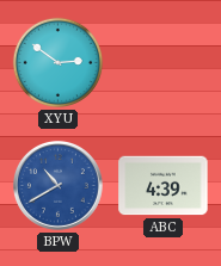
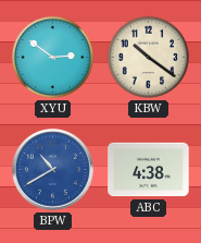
KBW: none -> 10:21 (149, 58)
ABC: 4:39 -> 4:38 (149, 170)
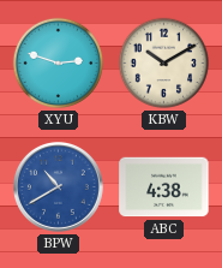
XYU: 2:51 -> 2:48 (59, 64)
KBW: 10:21 -> 10:10 (164, 64)
